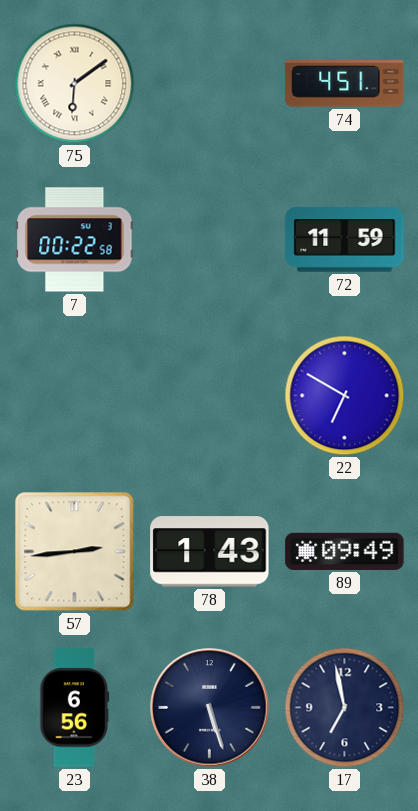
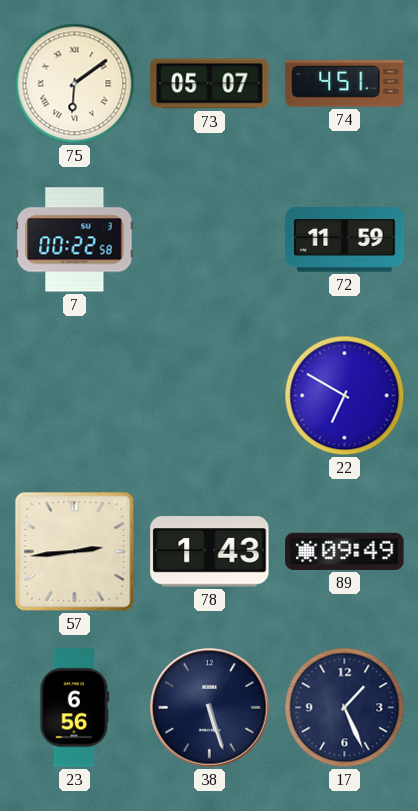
73: none -> 05:07 (210, 84)
17: 6:58 -> 1:26 (345, 708)
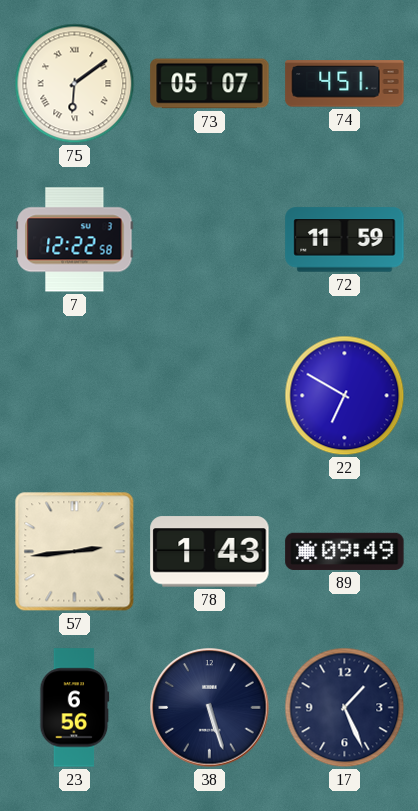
7: 00:22 -> 12:22 (75, 240)
